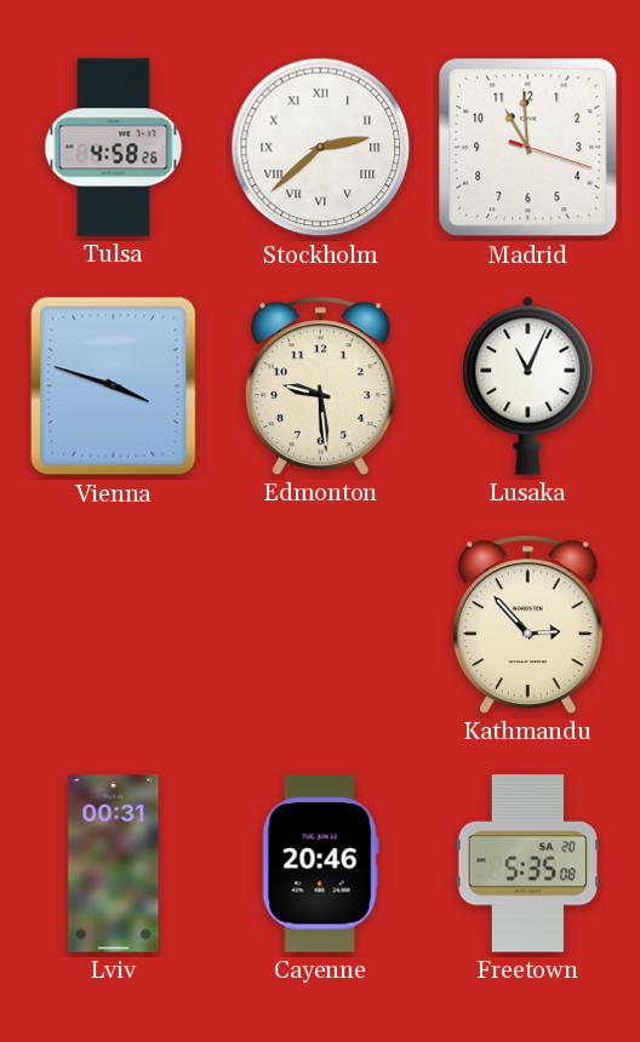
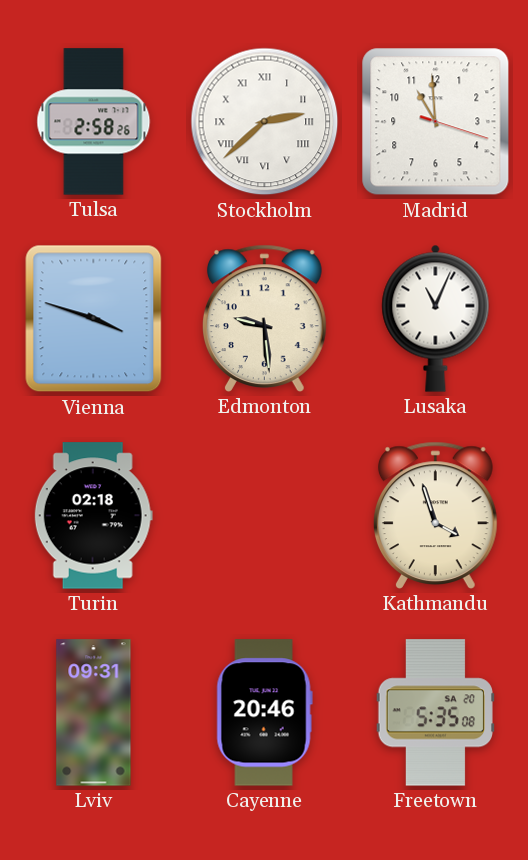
Tulsa: 4:58 -> 2:58 (94, 122)
Turin: none -> 02:18 (93, 516)
Kathmandu: 2:53 -> 3:57 (435, 515)
Lviv: 00:31 -> 09:31 (94, 713)
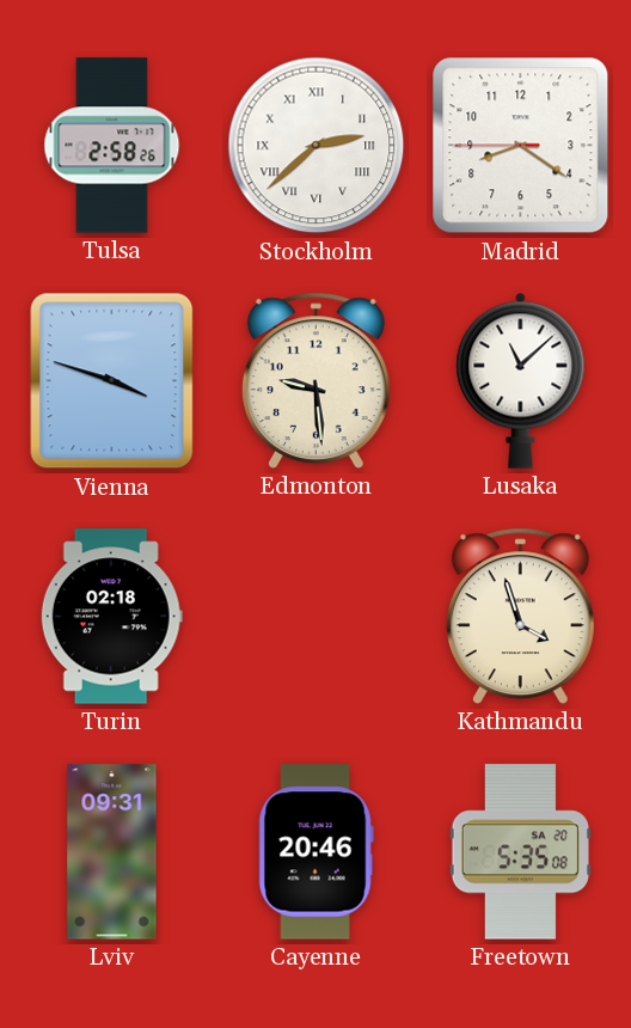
Madrid: 10:59 -> 8:20 (521, 146)
Lusaka: 11:04 -> 11:08 (521, 380)
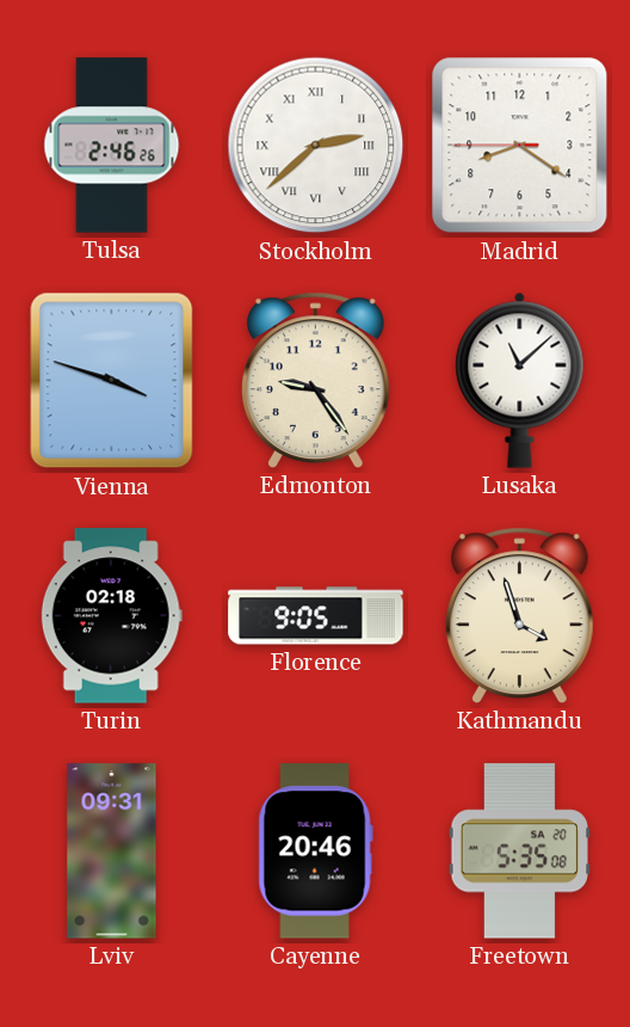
Tulsa: 2:58 -> 2:46 (112, 146)
Edmonton: 9:29 -> 9:24 (315, 380)
Florence: none -> 9:05 (316, 616)
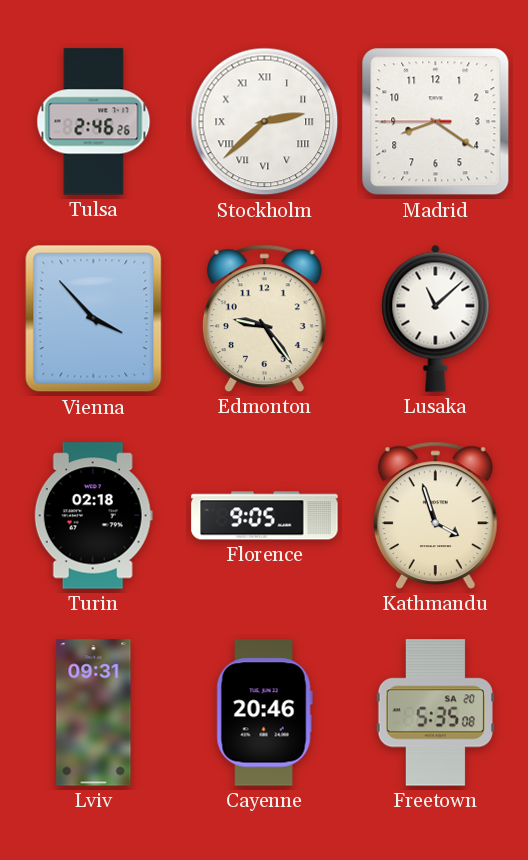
Vienna: 3:48 -> 3:53 (94, 319)
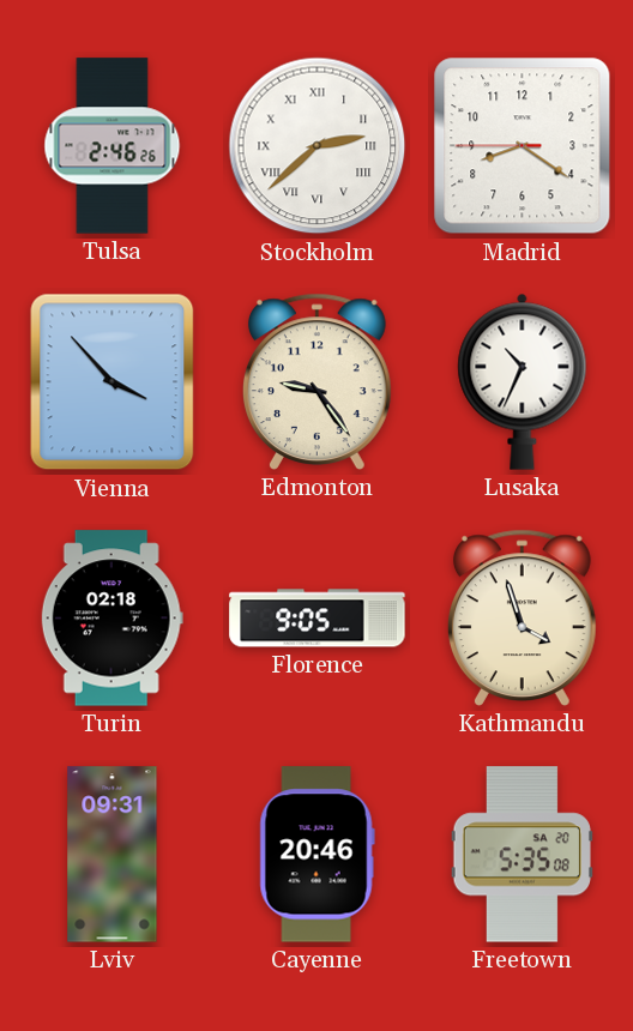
Lusaka: 11:08 -> 10:34 (523, 381)
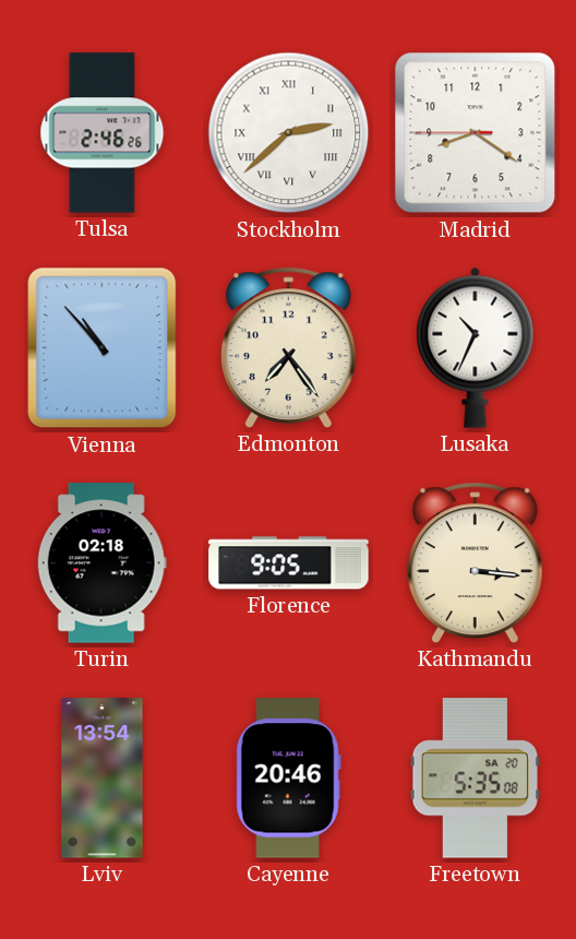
Vienna: 3:53 -> 10:53 (103, 348)
Edmonton: 9:24 -> 7:24 (288, 347)
Kathmandu: 3:57 -> 3:16 (475, 562)
Lviv: 09:31 -> 13:54 (103, 778)
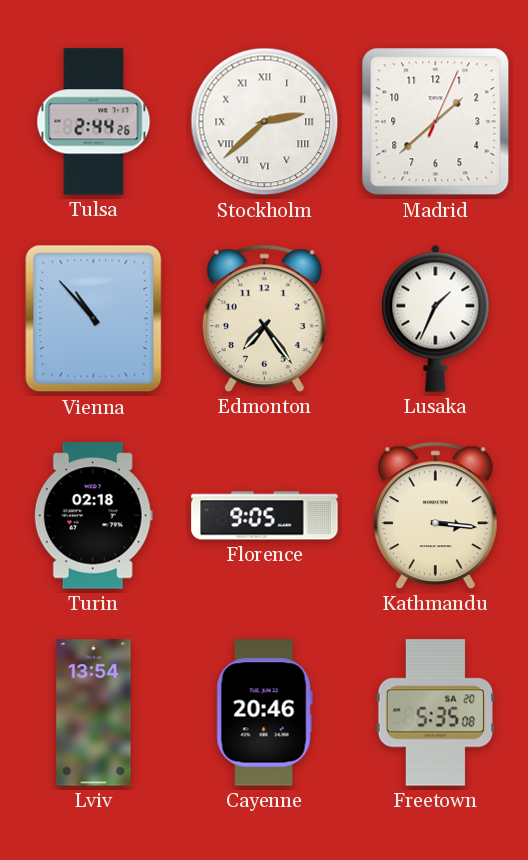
Tulsa: 2:46 -> 2:44 (94, 122)
Madrid: 8:20 -> 1:38 (436, 122)
Lusaka: 10:34 -> 1:34 (436, 318)
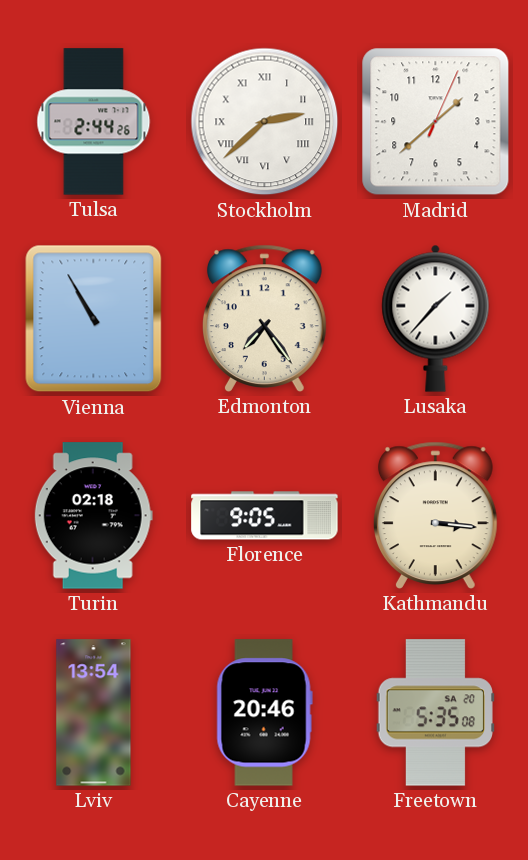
Vienna: 10:53 -> 10:55 (94, 319)
Lusaka: 1:34 -> 1:37 (436, 318)
